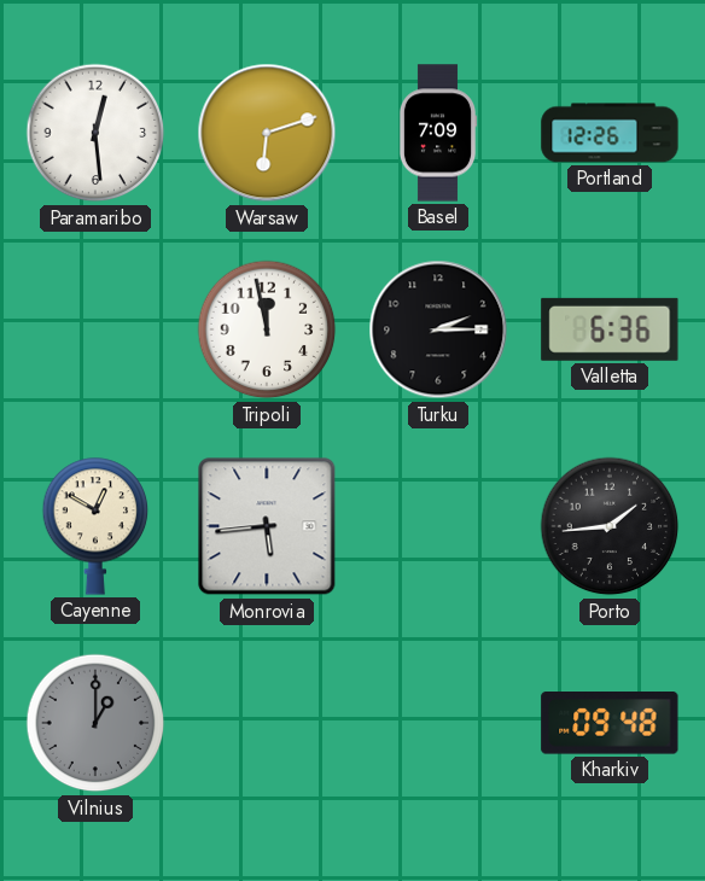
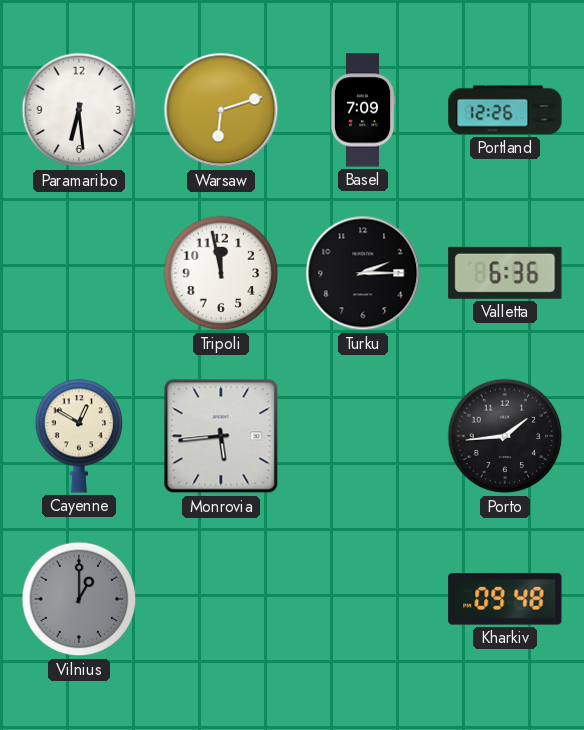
Paramaribo: 12:29 -> 6:29 (79, 110)
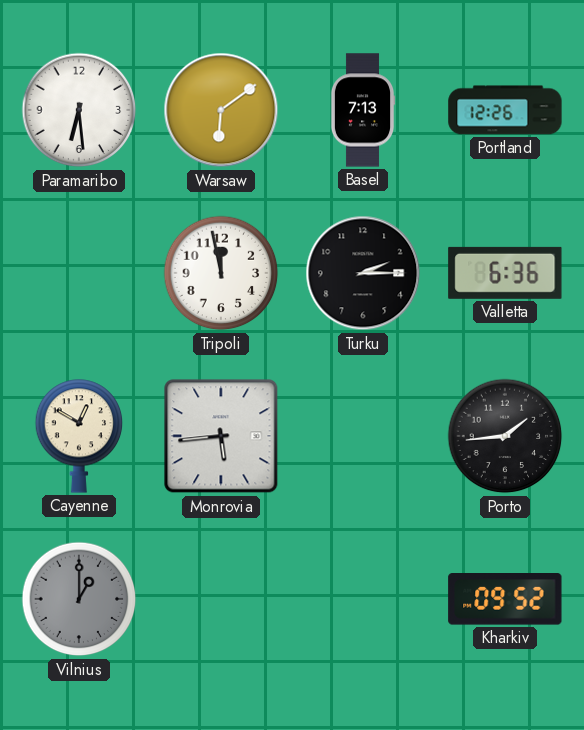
Warsaw: 6:12 -> 6:09 (221, 110)
Basel: 7:09 -> 7:13 (363, 110)
Kharkiv: 09:48 -> 09:52 (505, 599)
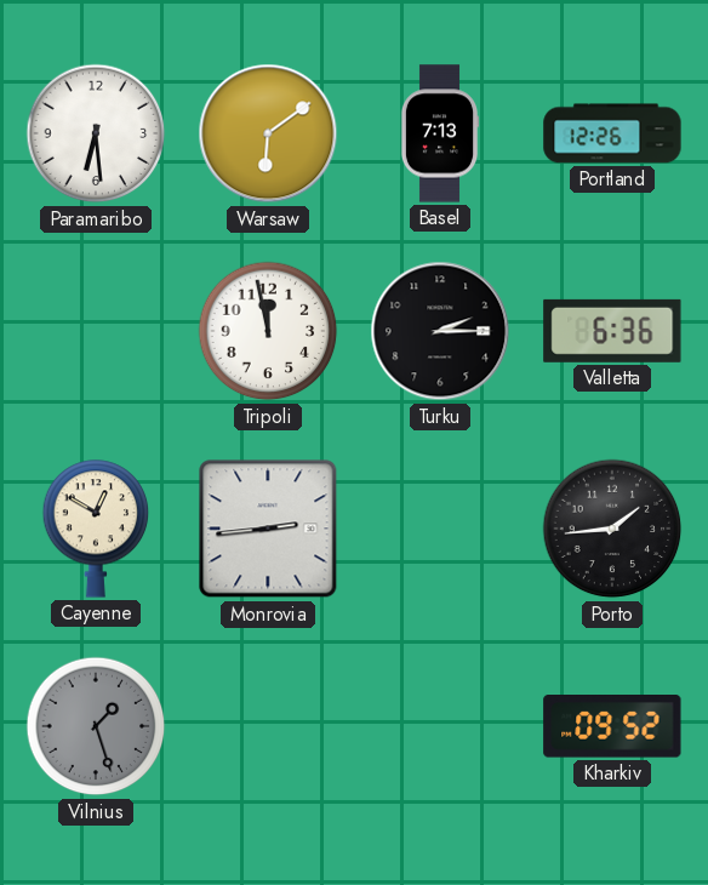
Monrovia: 5:44 -> 2:44 (268, 529)
Vilnius: 1:00 -> 1:27 (96, 726)
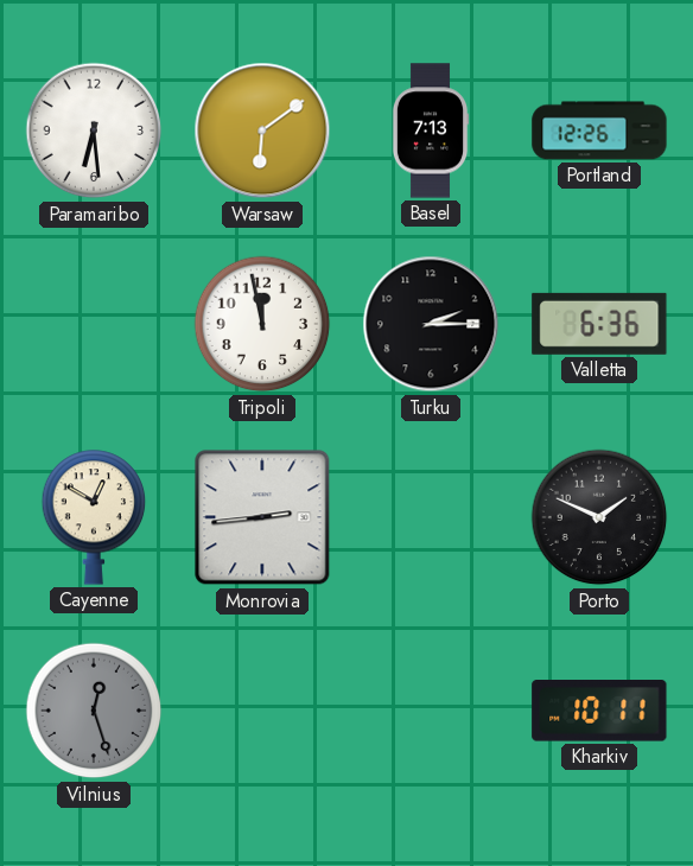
Porto: 1:44 -> 1:49 (599, 517)
Vilnius: 1:27 -> 12:27 (94, 711)
Kharkiv: 09:52 -> 10:11 (599, 711)
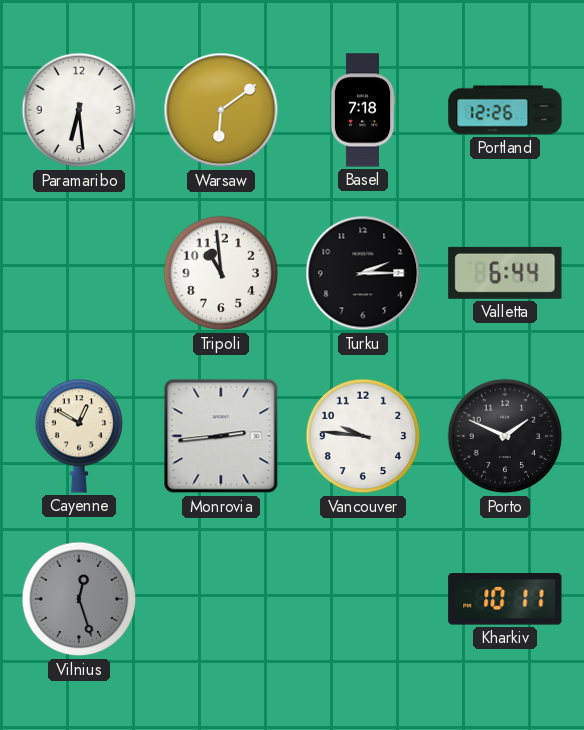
Basel: 7:13 -> 7:18 (363, 110)
Tripoli: 11:58 -> 10:59 (221, 273)
Valletta: 6:36 -> 6:44 (505, 273)
Vancouver: none -> 9:46 (363, 436)
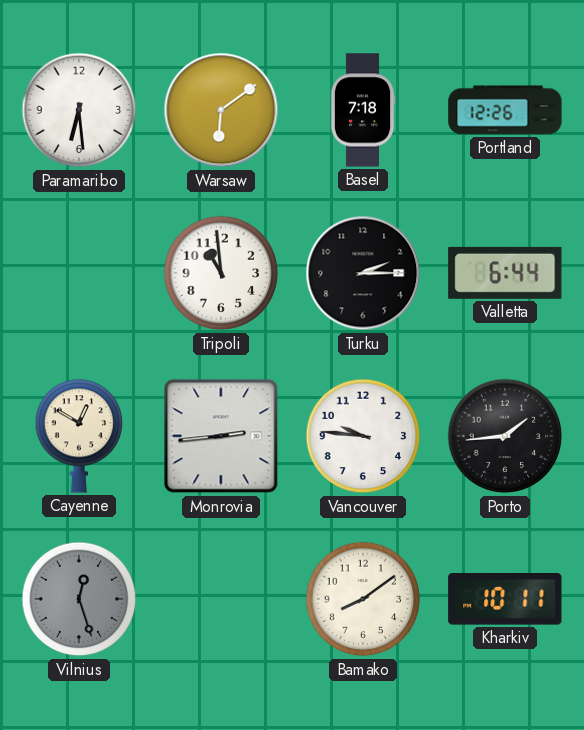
Porto: 1:49 -> 1:44 (505, 436)
Bamako: none -> 8:09 (363, 599)
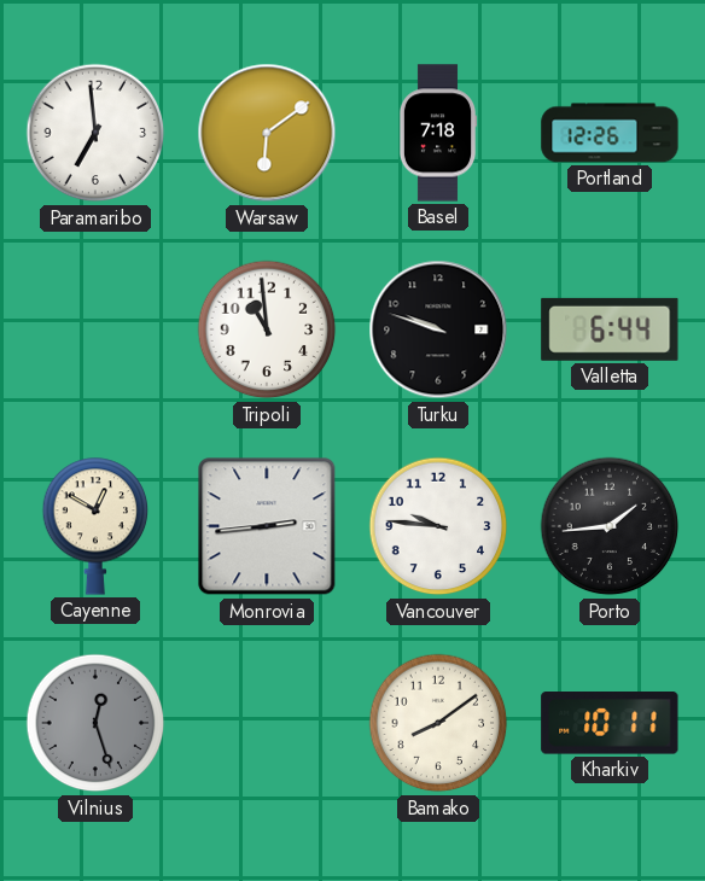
Paramaribo: 6:29 -> 6:59 (95, 133)
Turku: 2:15 -> 9:48 (438, 329)
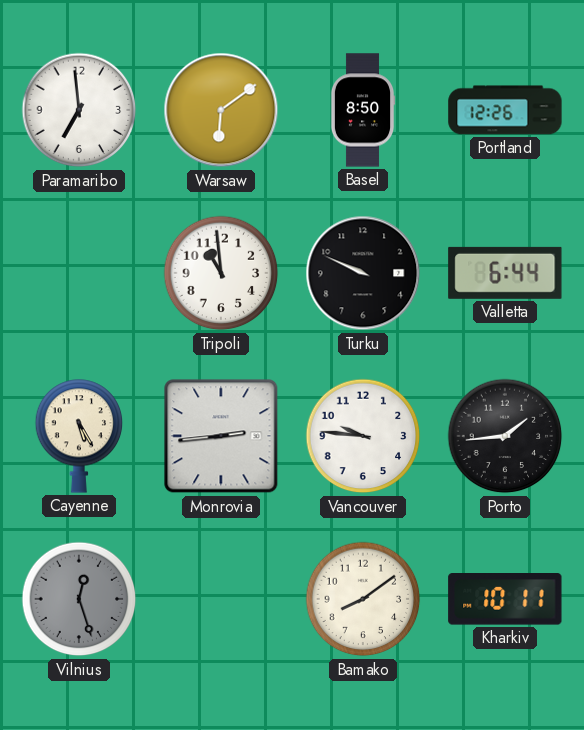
Basel: 7:18 -> 8:50 (363, 110)
Turku: 9:48 -> 9:49 (363, 273)
Cayenne: 12:50 -> 5:25 (79, 436)
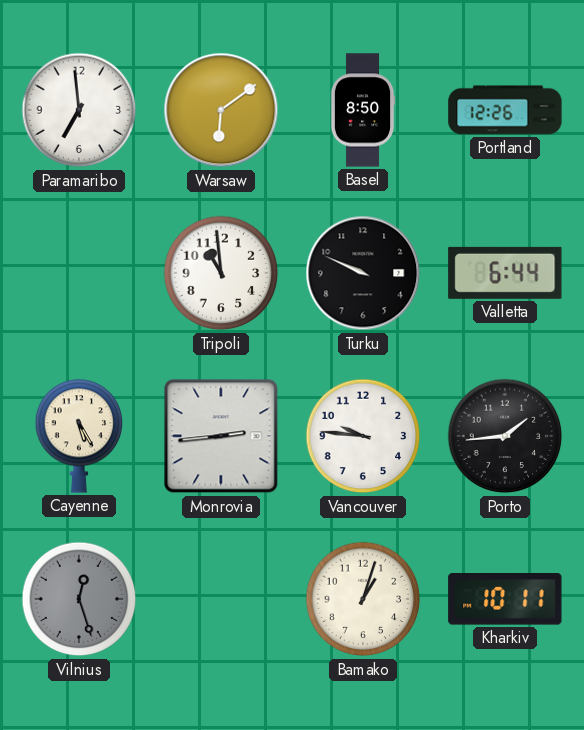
Bamako: 8:09 -> 1:03 (363, 599)
